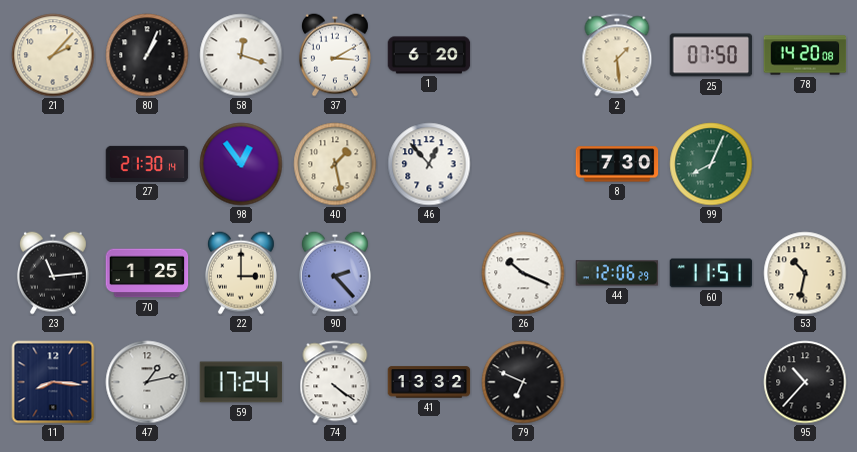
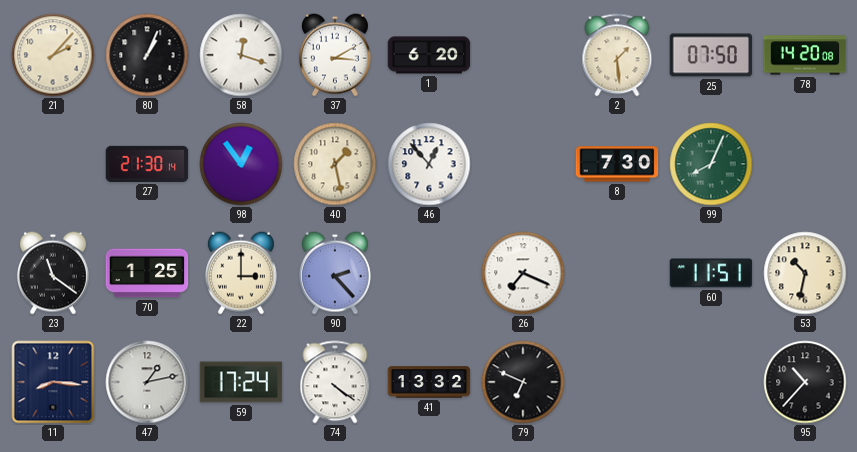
23: 11:14 -> 11:21 (53, 273)
26: 10:19 -> 7:19 (523, 273)
44: 12:06 -> none (617, 273)
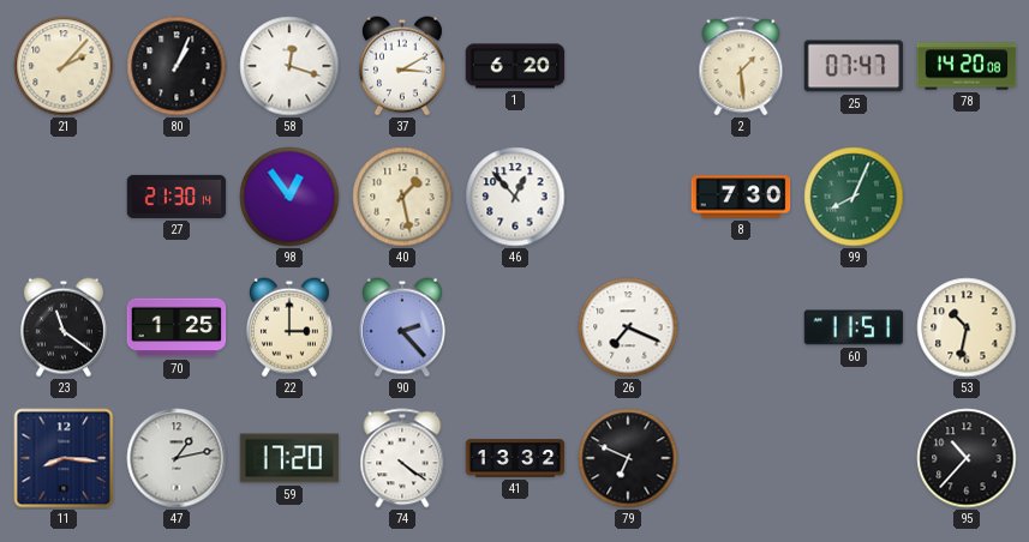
25: 07:50 -> 07:47 (854, 66)
59: 17:24 -> 17:20 (289, 458)
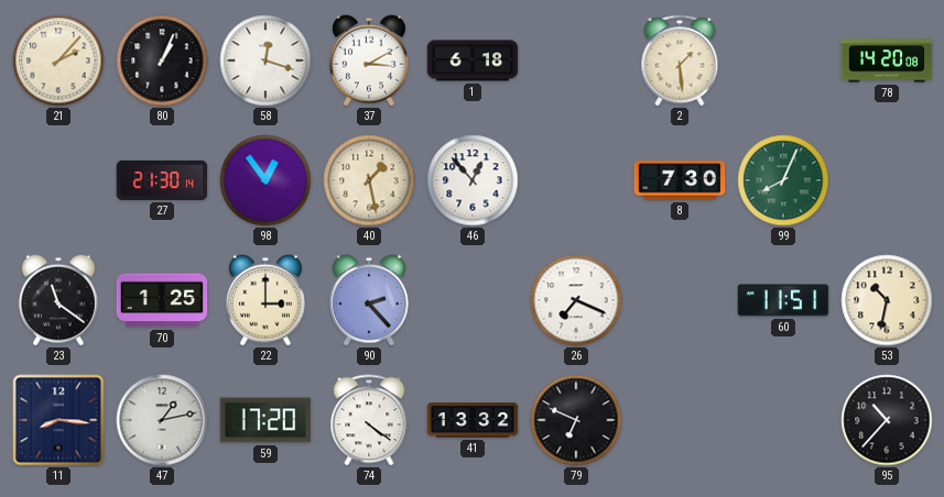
1: 6:20 -> 6:18 (473, 60)
25: 07:47 -> none (854, 66)
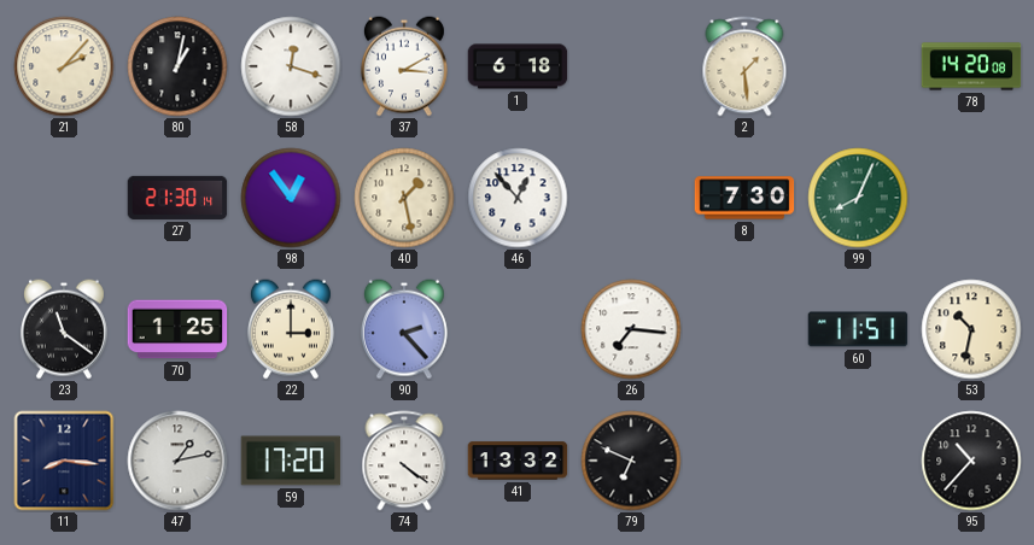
80: 1:04 -> 1:02 (177, 66)
26: 7:19 -> 7:16 (631, 329)
